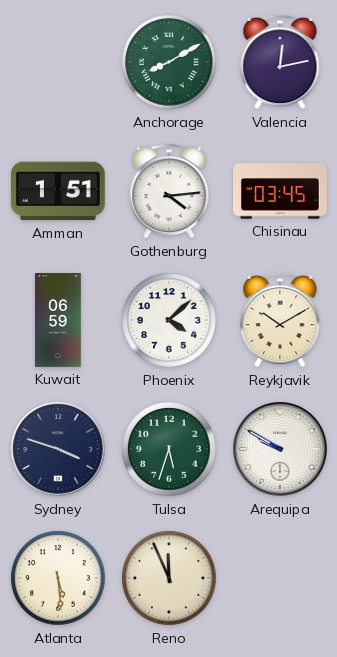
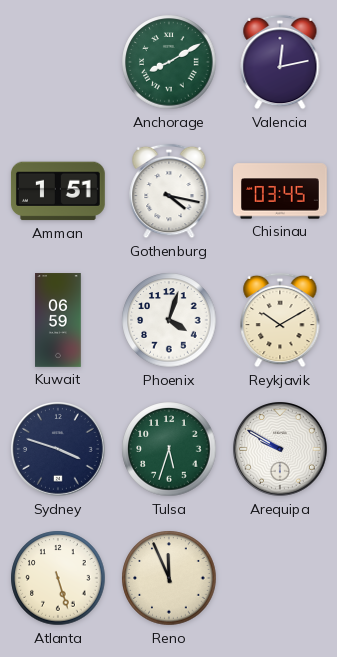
Gothenburg: 4:14 -> 4:17 (169, 191)
Phoenix: 4:08 -> 4:03 (169, 320)
Atlanta: 5:29 -> 5:27 (58, 578)
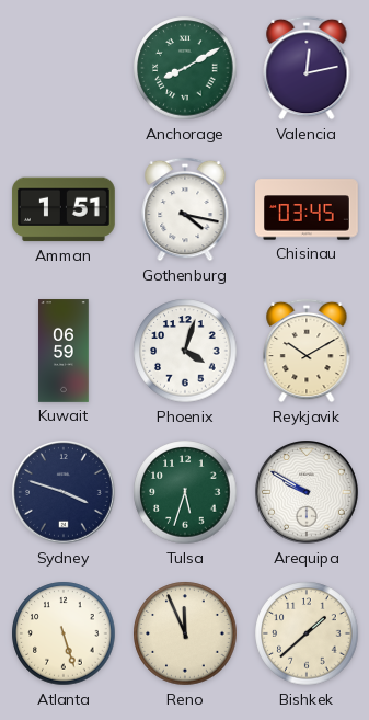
Bishkek: none -> 1:38 (307, 633)
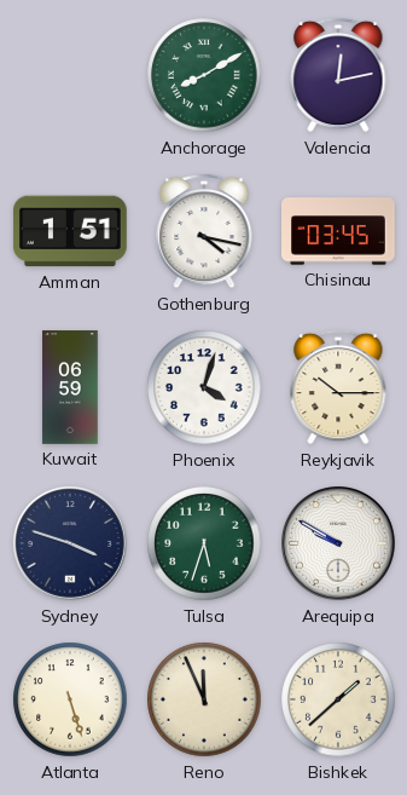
Reykjavik: 10:10 -> 10:15 (338, 387)
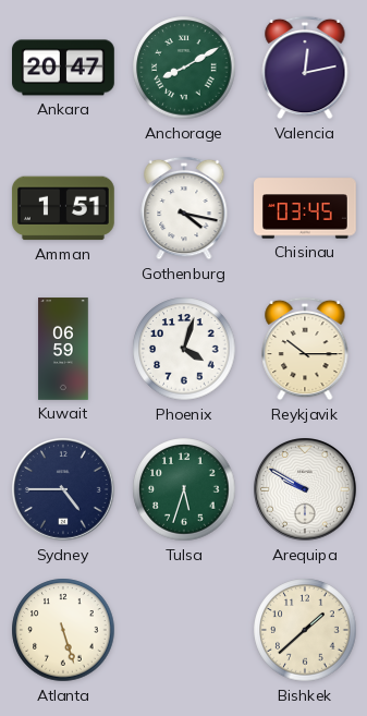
Ankara: none -> 20:47 (64, 68)
Sydney: 3:48 -> 4:45 (64, 490)
Reno: 11:56 -> none (204, 699)
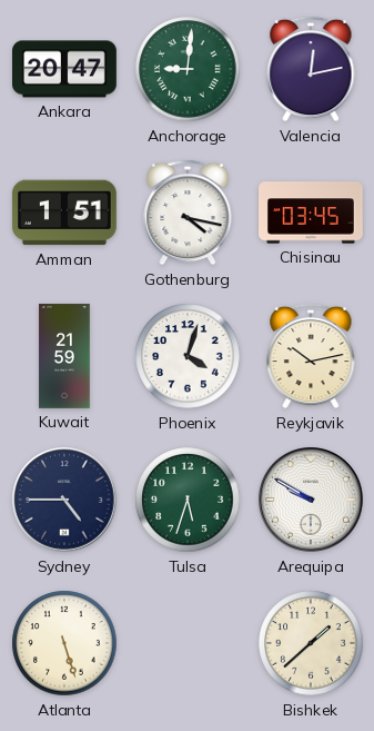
Anchorage: 8:10 -> 9:01 (188, 69)
Kuwait: 06:59 -> 21:59 (64, 356)
Reykjavik: 10:15 -> 10:13 (311, 356)
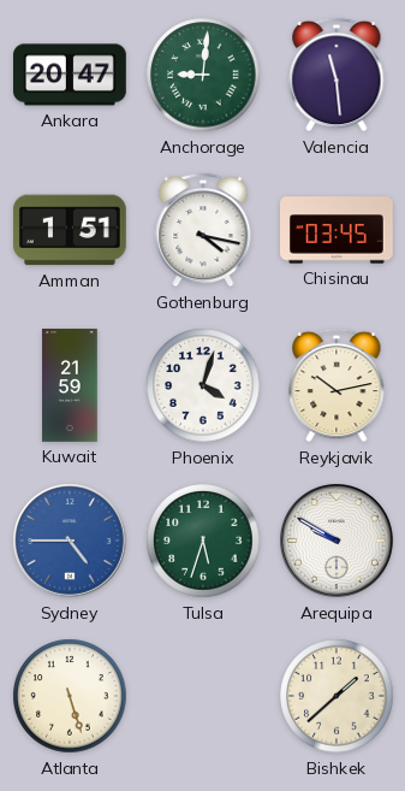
Valencia: 12:13 -> 11:29 (336, 75)
Sydney dial: navy -> blue (71, 542)
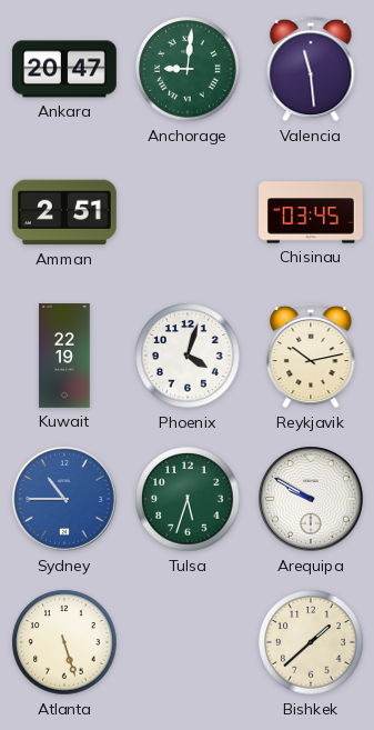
Amman: 1:51 -> 2:51 (64, 212)
Gothenburg: 4:17 -> none (203, 230)
Kuwait: 21:59 -> 22:19 (64, 356)
Sydney: 4:45 -> 10:45 (65, 500)
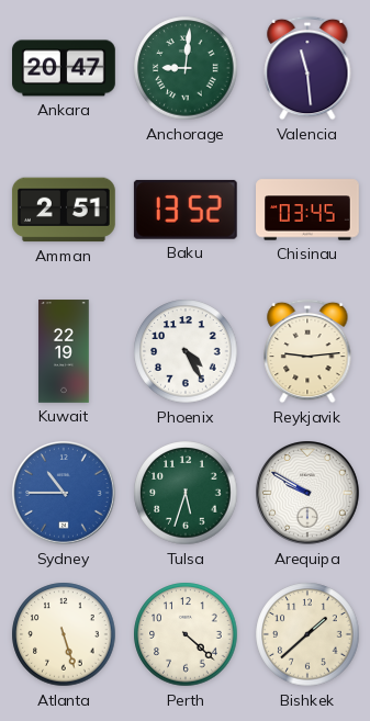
Baku: none -> 13:52 (186, 210)
Phoenix: 4:03 -> 4:25 (186, 351)
Reykjavik: 10:13 -> 9:14 (307, 351)
Perth: none -> 4:22 (186, 634)
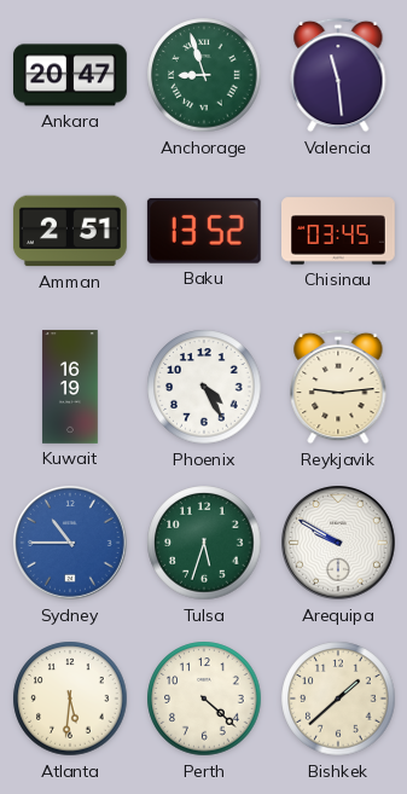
Anchorage: 9:01 -> 8:57 (204, 75)
Kuwait: 22:19 -> 16:19 (70, 387)
Atlanta: 5:27 -> 5:31 (70, 699)
